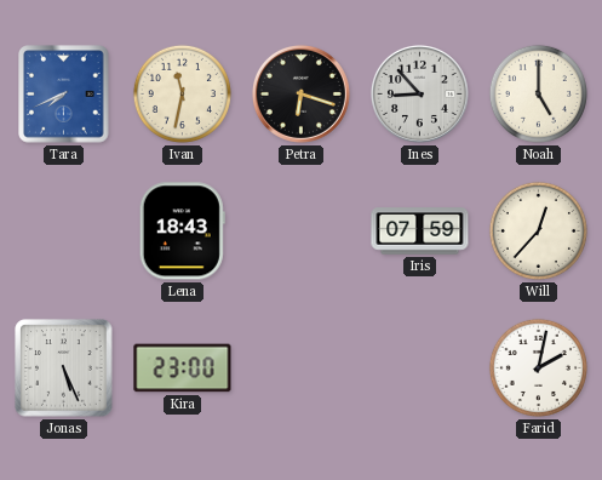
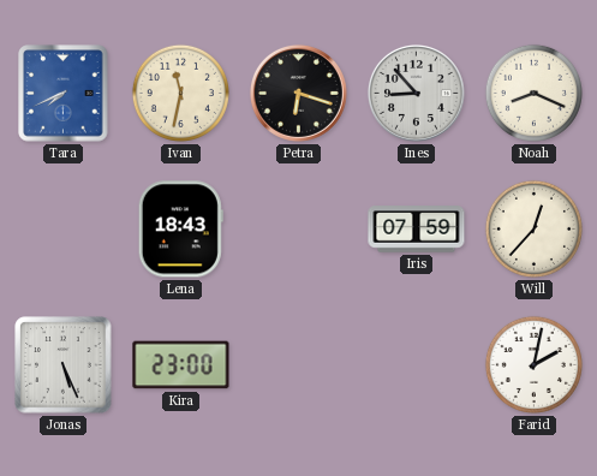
Noah: 5:00 -> 8:19 (533, 93)
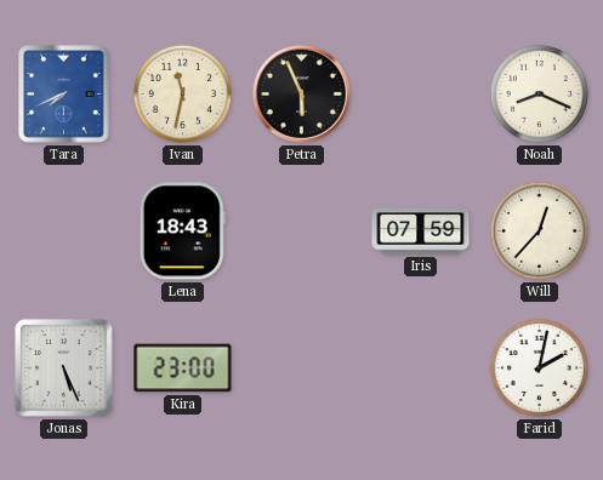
Petra: 6:18 -> 5:56 (301, 93)
Ines: 8:53 -> none (416, 93)
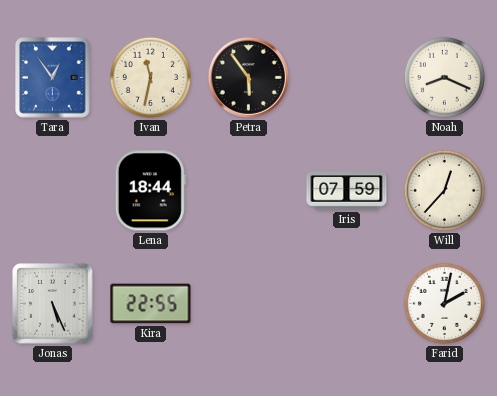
Tara: 7:41 -> 12:54 (53, 78)
Petra: 5:56 -> 5:54 (248, 77)
Lena: 18:43 -> 18:44 (150, 191)
Kira: 23:00 -> 22:55 (151, 304)
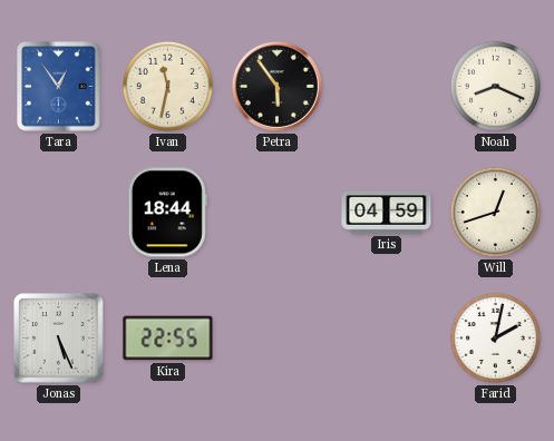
Iris: 07:59 -> 04:59 (387, 213)
Will: 12:37 -> 12:42 (495, 212)
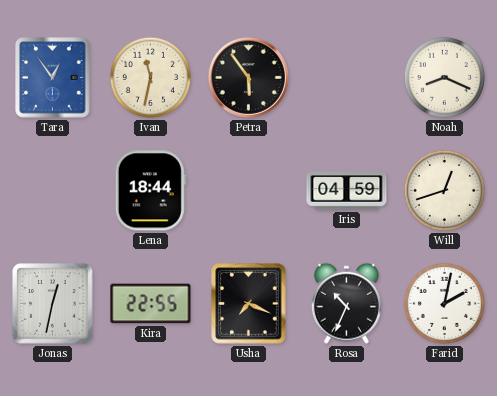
Jonas: 5:26 -> 12:32 (53, 304)
Usha: none -> 7:19 (249, 304)
Rosa: none -> 10:34 (346, 303)
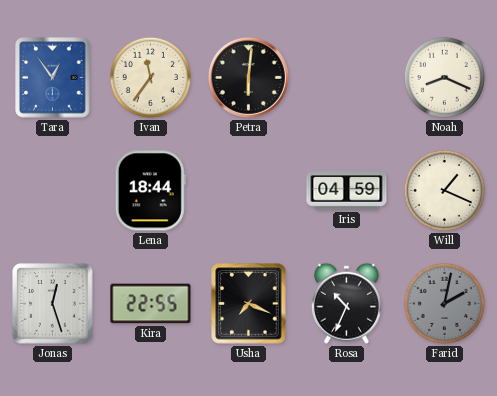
Ivan: 11:32 -> 11:36 (150, 77)
Petra: 5:54 -> 6:01 (248, 77)
Will: 12:42 -> 1:19 (444, 190)
Jonas: 12:32 -> 12:27 (53, 304)
Farid dial: white -> grey (444, 303)
